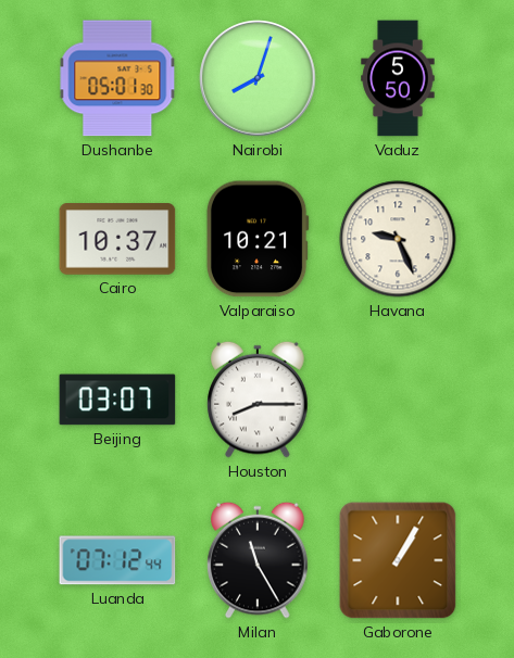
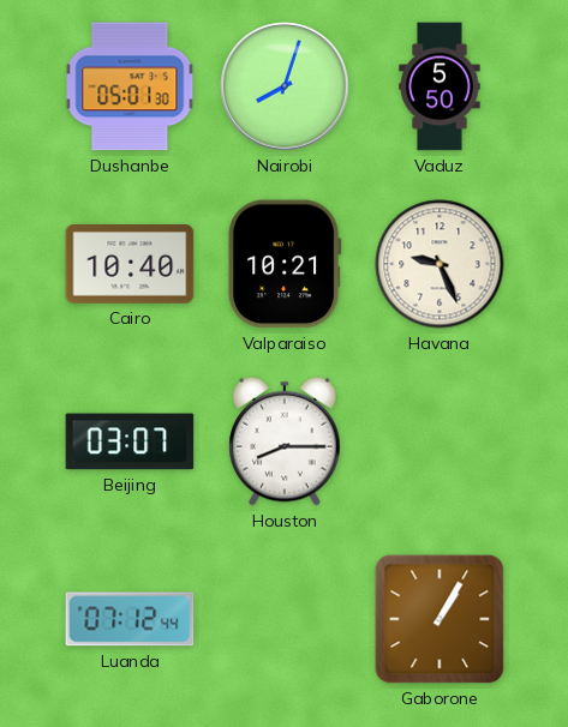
Cairo: 10:37 -> 10:40 (130, 264)
Milan: 11:25 -> none (258, 560)
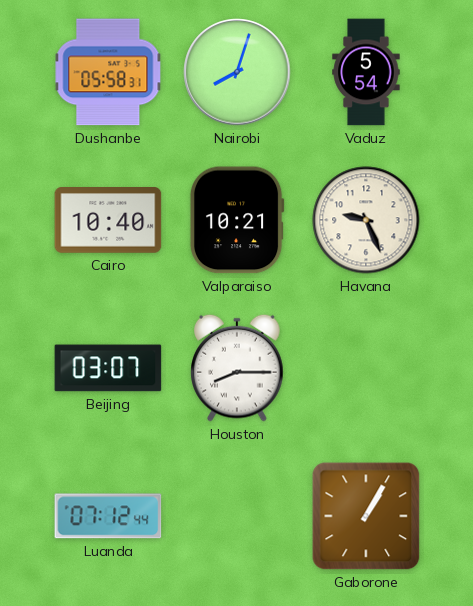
Dushanbe: 05:01 -> 05:58 (108, 72)
Vaduz: 5:50 -> 5:54 (366, 72)
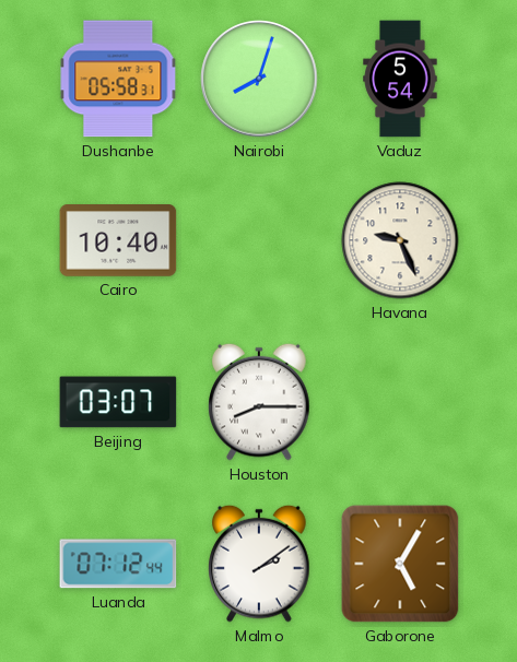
Valparaiso: 10:21 -> none (237, 220)
Malmo: none -> 2:09 (259, 564)
Gaborone: 1:05 -> 5:05 (400, 564)
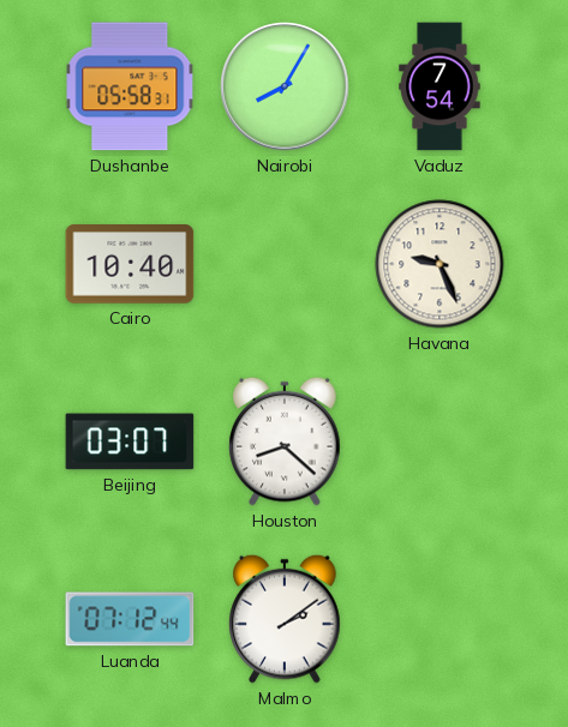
Nairobi: 8:03 -> 8:05 (285, 86)
Vaduz: 5:54 -> 7:54 (440, 86)
Houston: 8:15 -> 8:22 (285, 441)
Gaborone: 5:05 -> none (400, 564)
